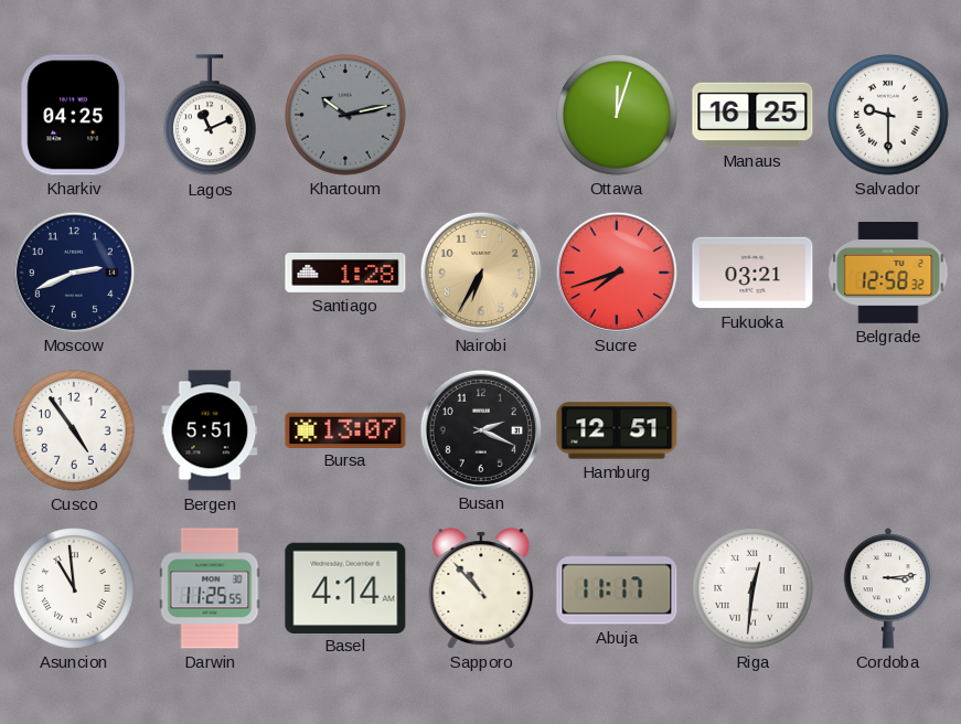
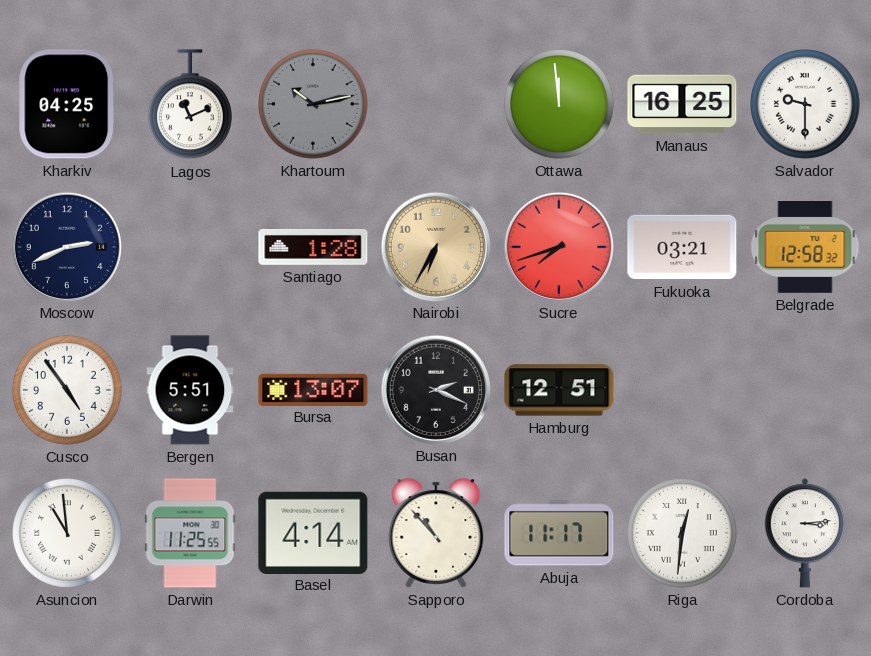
Ottawa: 12:03 -> 11:59 (560, 105)
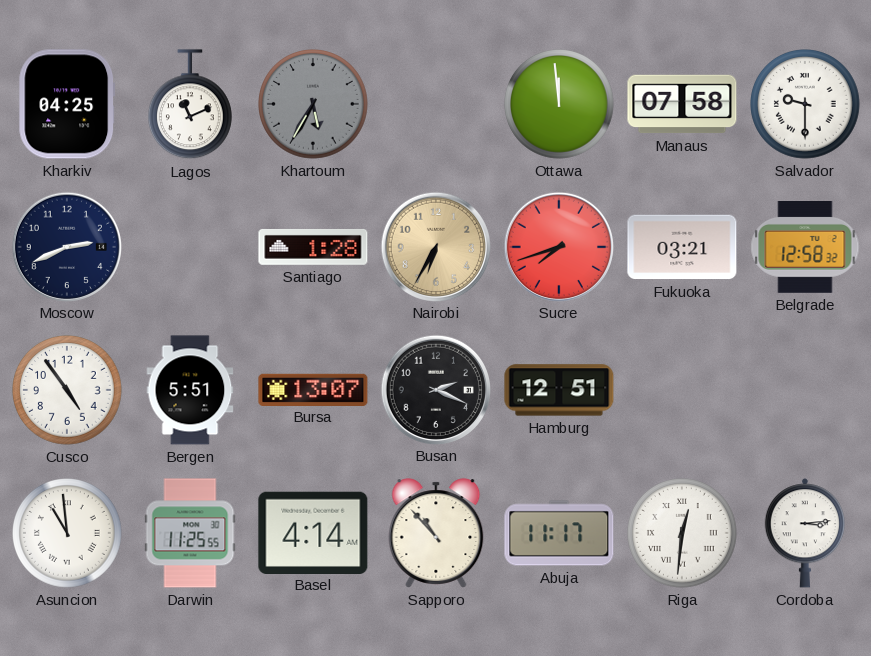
Khartoum: 10:13 -> 5:35 (314, 105)
Manaus: 16:25 -> 07:58 (682, 104)
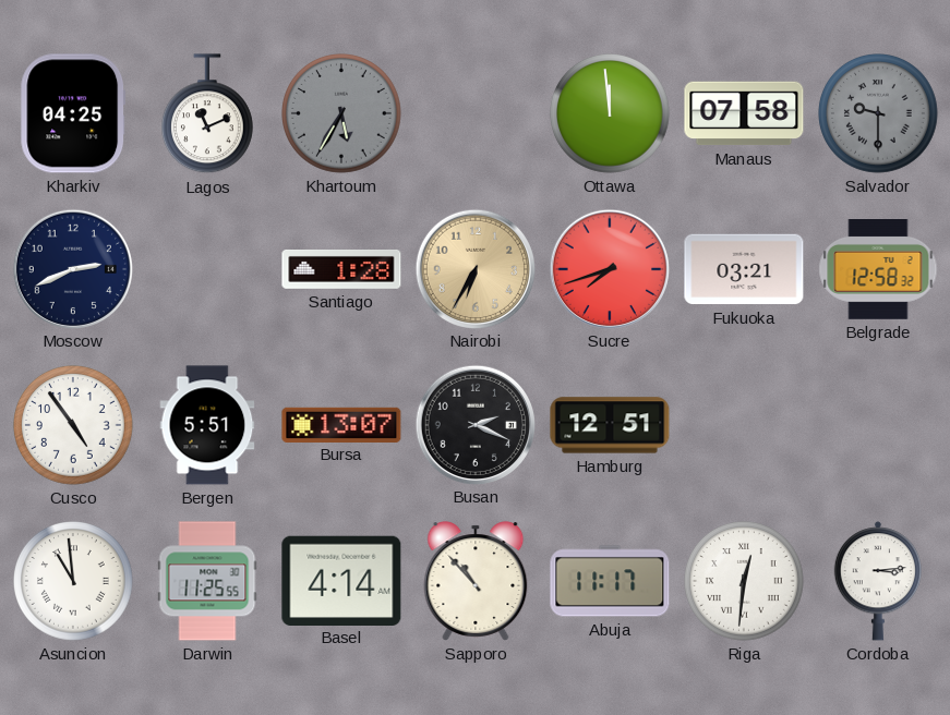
Salvador dial: white -> grey (879, 114)
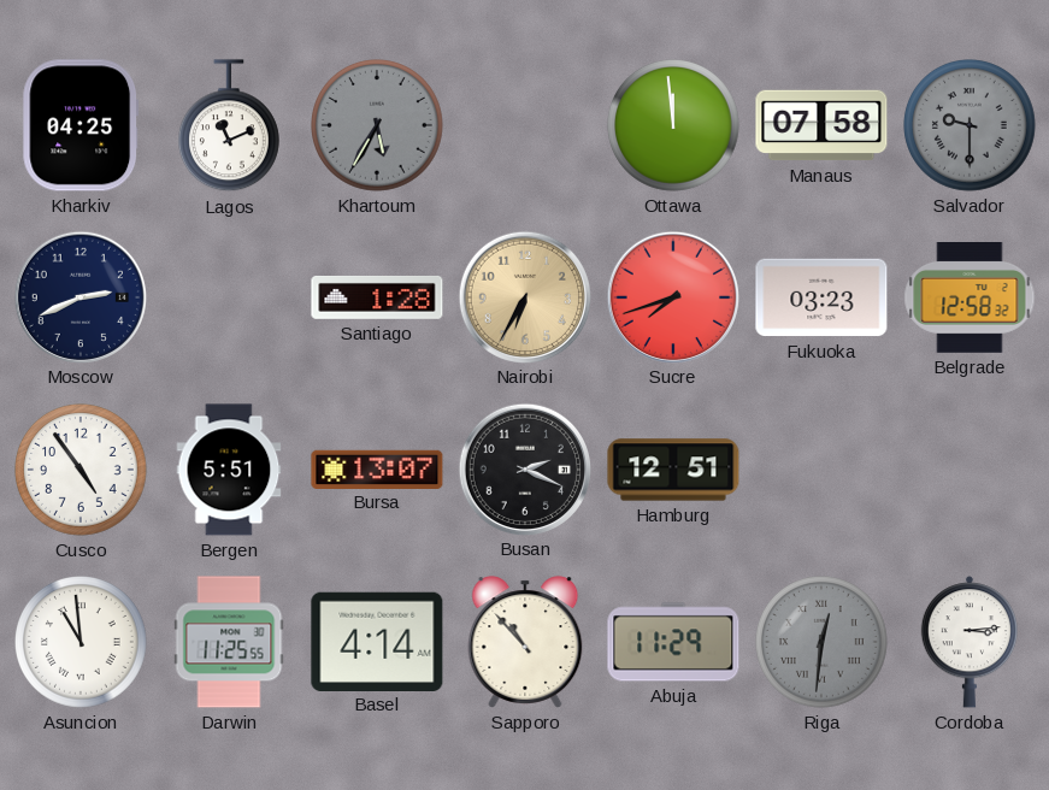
Fukuoka: 03:21 -> 03:23 (821, 297)
Abuja: 11:17 -> 11:29 (673, 642)
Riga dial: white -> grey (823, 643)
